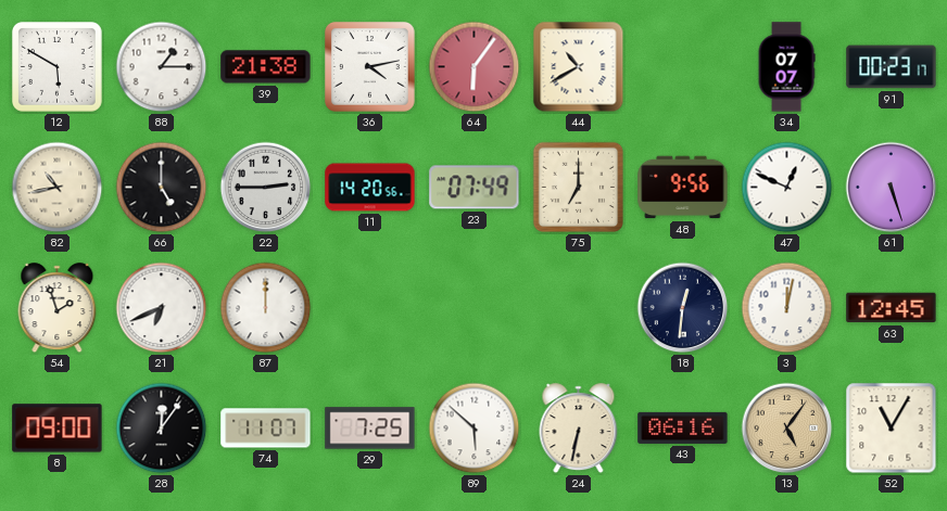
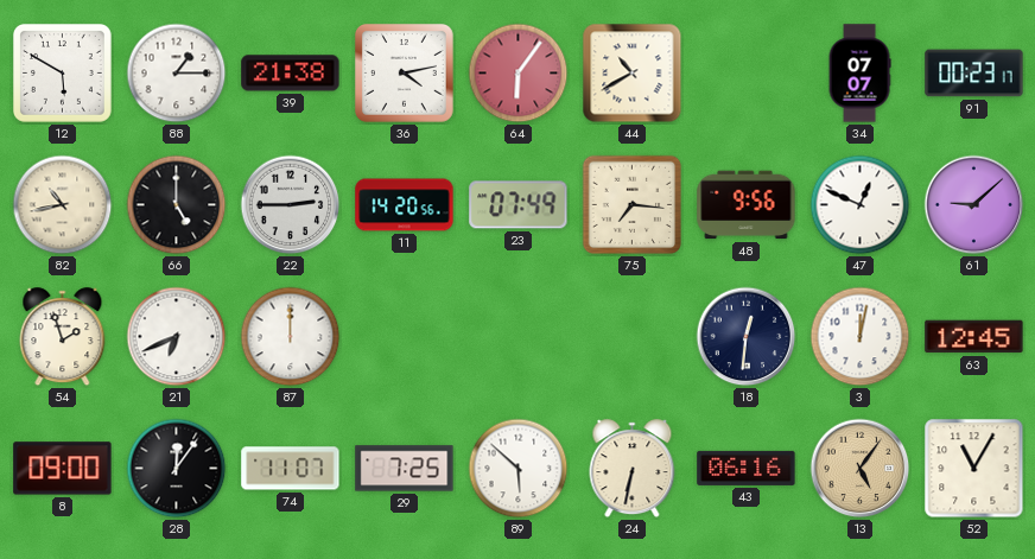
75: 7:00 -> 7:16 (633, 205)
61: 5:27 -> 9:08 (974, 205)
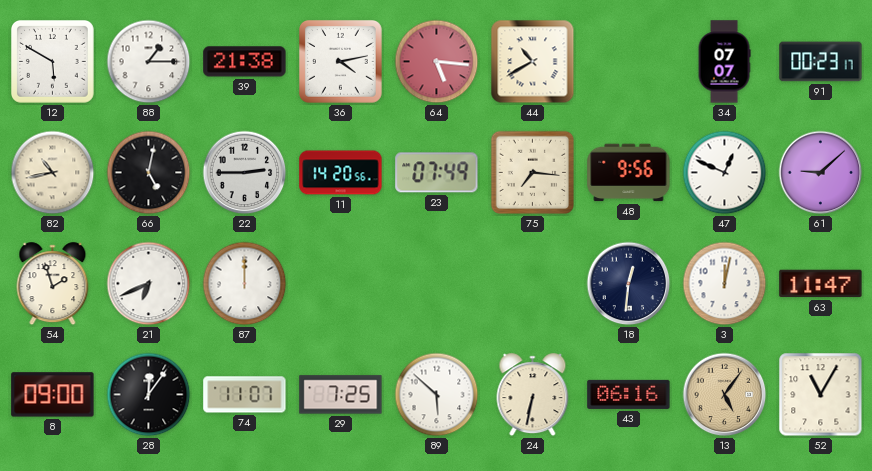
64: 6:06 -> 5:16 (437, 62)
66: 5:00 -> 5:02 (149, 173)
63: 12:45 -> 11:47 (821, 284)
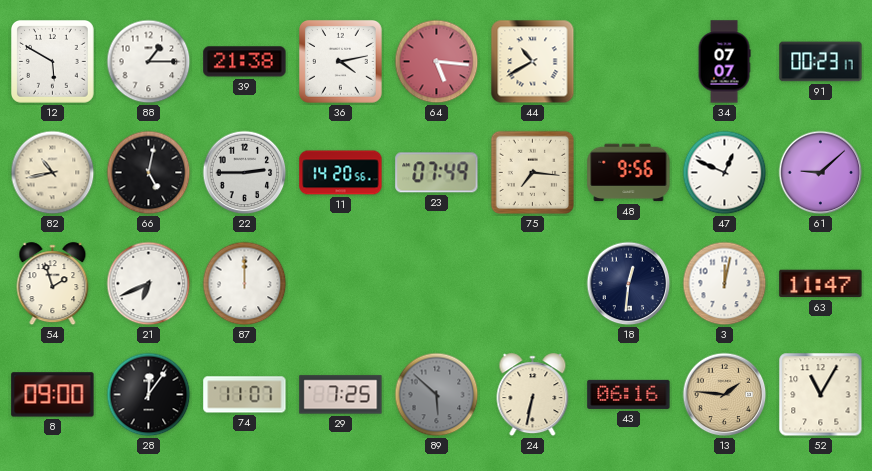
89 dial: white -> grey (437, 395)
13: 5:06 -> 1:46 (725, 395)
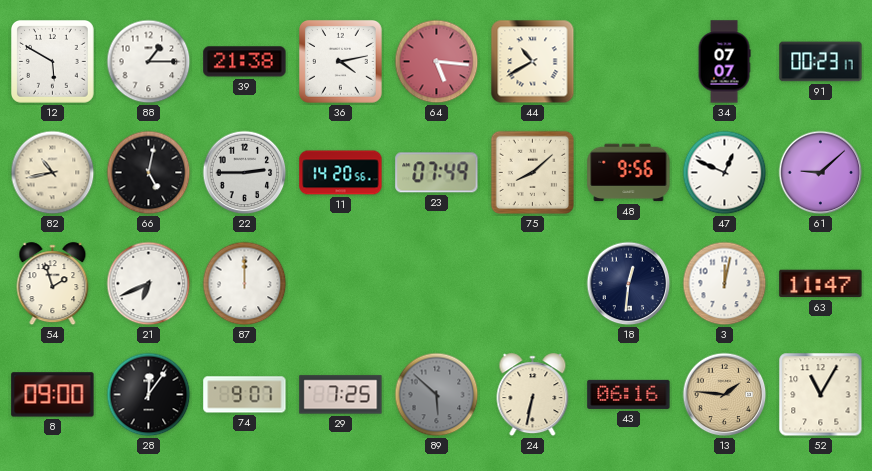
75: 7:16 -> 8:08 (533, 173)
74: 11:07 -> 9:07 (245, 395)
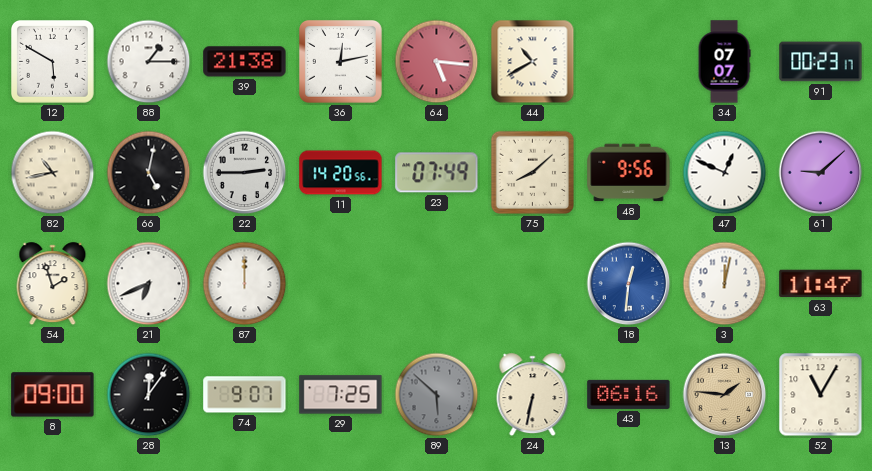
36: 4:13 -> 12:13 (341, 62)
18 dial: navy -> blue (629, 284)
